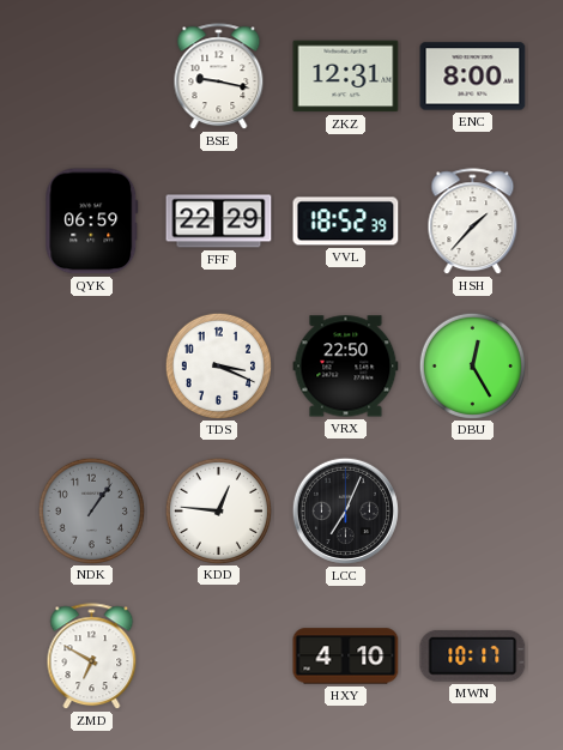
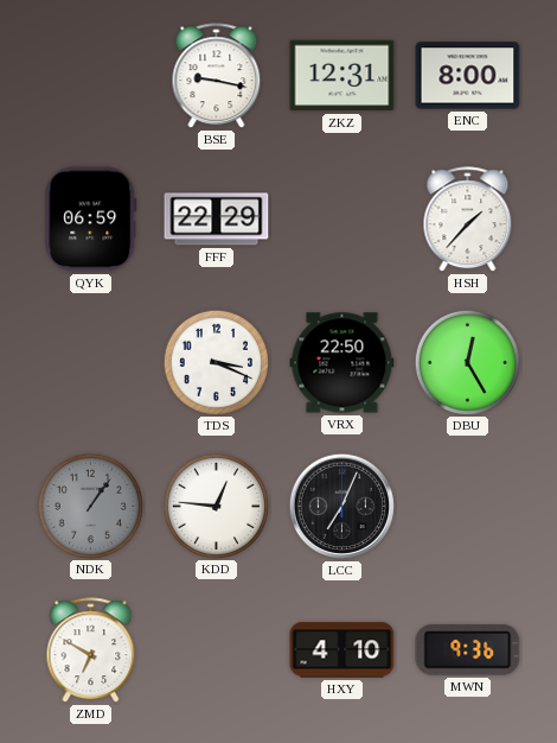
VVL: 18:52 -> none (346, 222)
MWN: 10:17 -> 9:36 (468, 650)
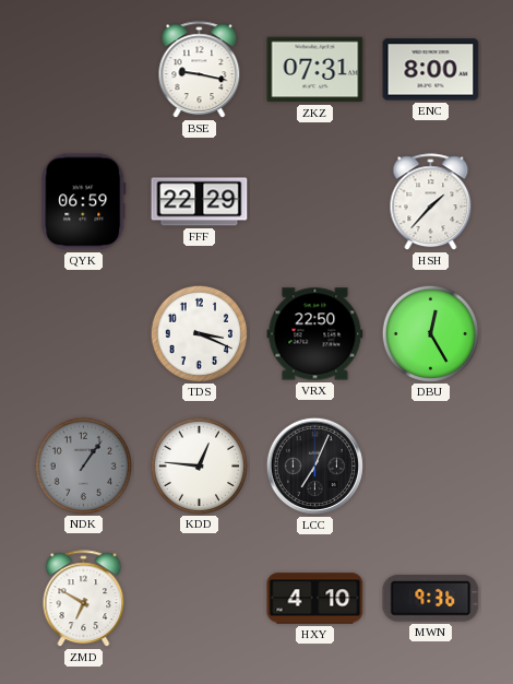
ZKZ: 12:31 -> 07:31 (315, 70)
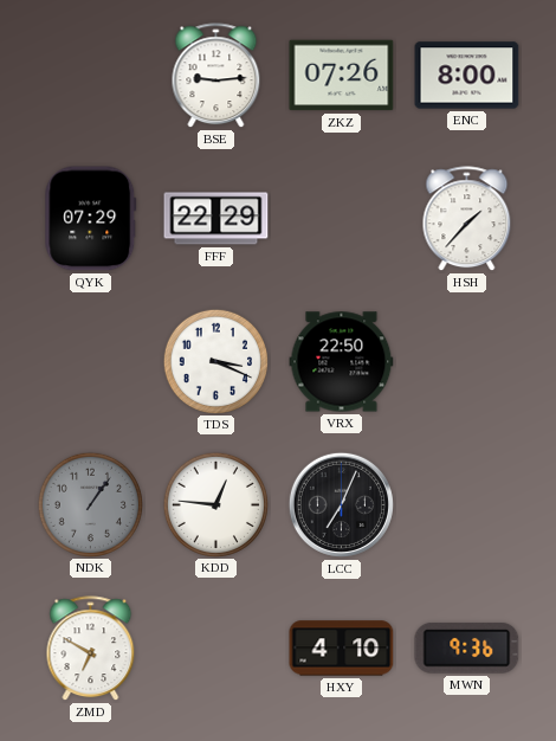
BSE: 9:17 -> 9:14 (216, 76)
ZKZ: 07:31 -> 07:26 (342, 76)
QYK: 06:59 -> 07:29 (91, 219)
DBU: 12:25 -> none (430, 333)
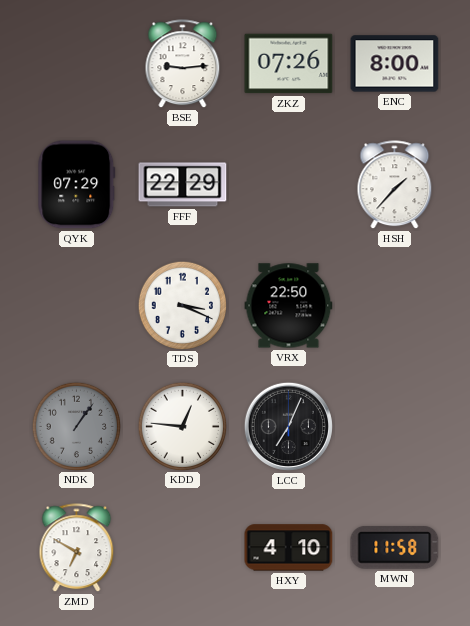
MWN: 9:36 -> 11:58 (395, 548)
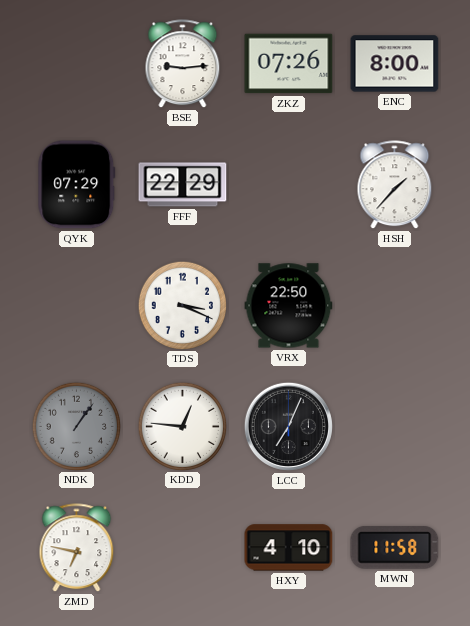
ZMD: 6:50 -> 6:47 (77, 548)
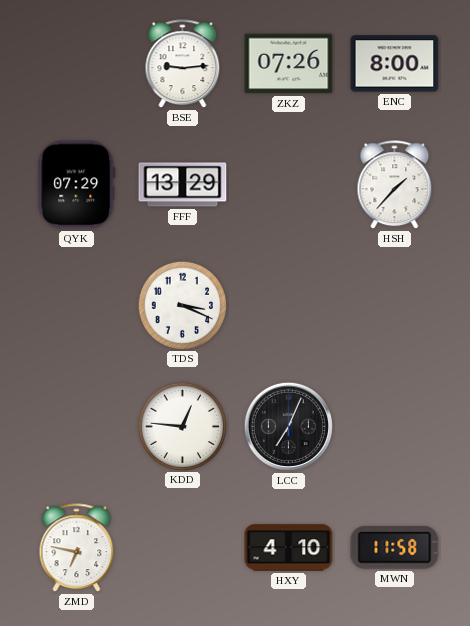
FFF: 22:29 -> 13:29 (183, 185)
VRX: 22:50 -> none (289, 306)
NDK: 1:06 -> none (76, 426)
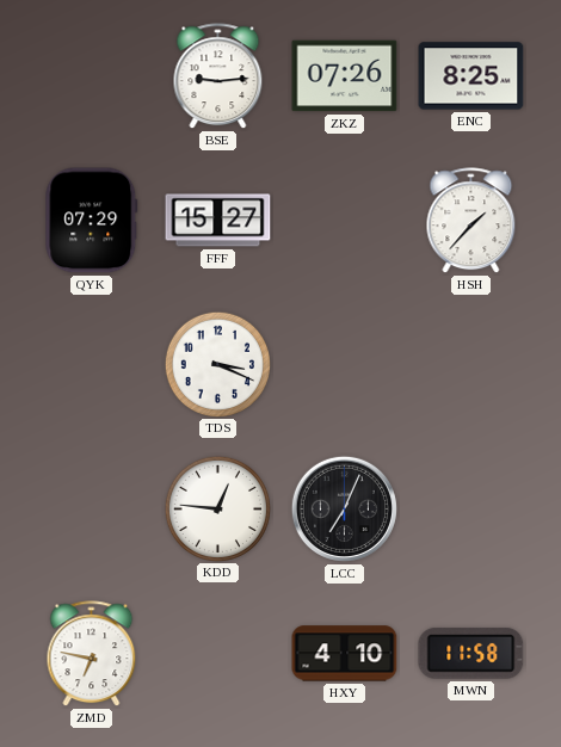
ENC: 8:00 -> 8:25 (471, 76)
FFF: 13:29 -> 15:27 (218, 221)
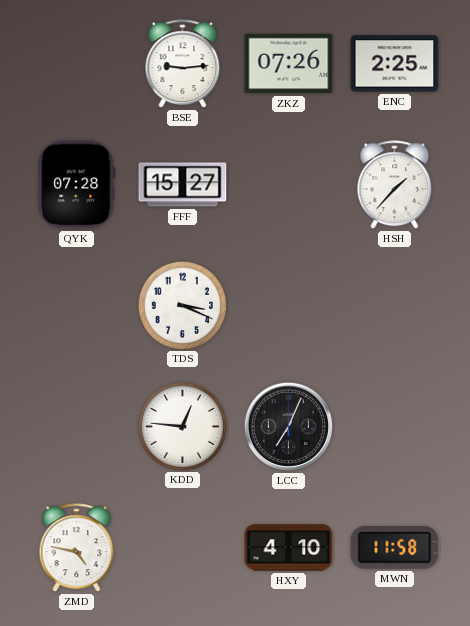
ENC: 8:25 -> 2:25 (395, 64)
QYK: 07:29 -> 07:28 (77, 185)
ZMD: 6:47 -> 4:47 (77, 548)
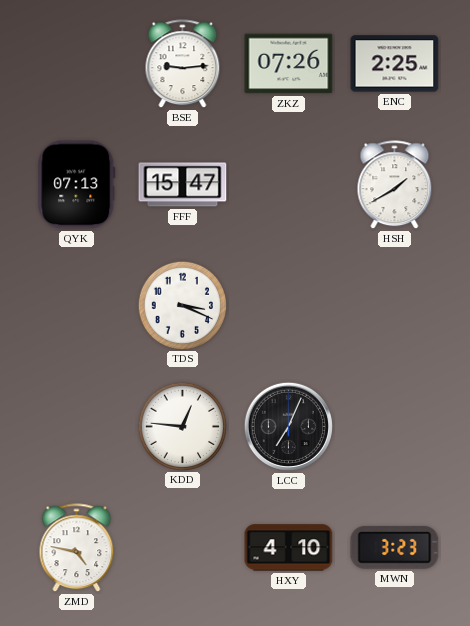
QYK: 07:28 -> 07:13 (77, 185)
FFF: 15:27 -> 15:47 (183, 185)
HSH: 1:37 -> 1:40 (395, 185)
MWN: 11:58 -> 3:23 (395, 548)
